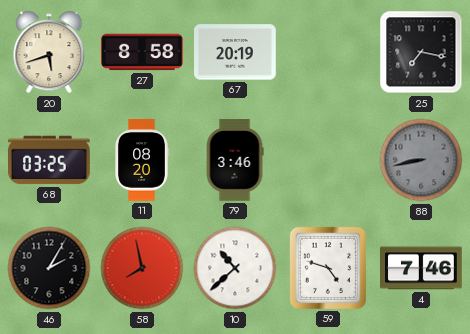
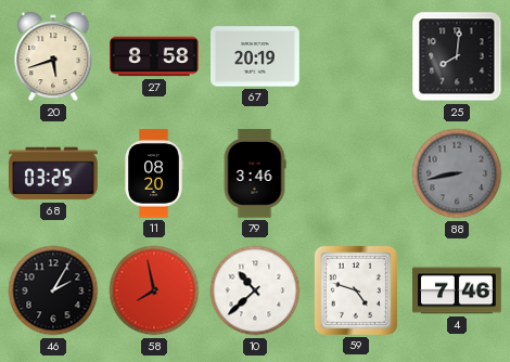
25: 7:17 -> 8:01 (457, 56)
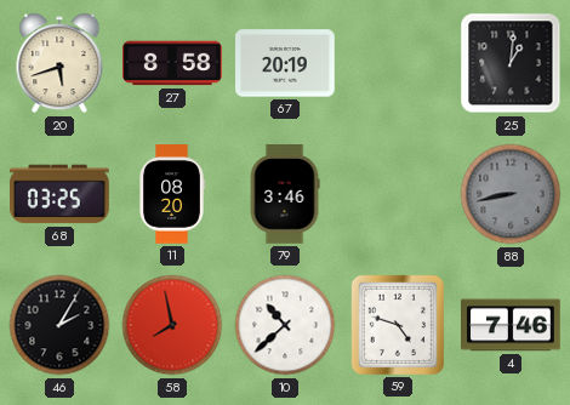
25: 8:01 -> 1:01 (511, 63)
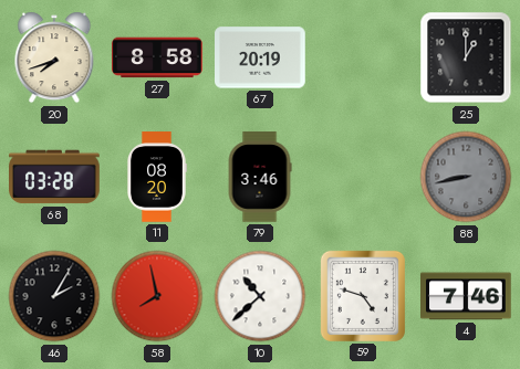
20: 5:42 -> 7:42 (54, 57)
25: 1:01 -> 1:00 (466, 57)
68: 03:25 -> 03:28 (55, 177)
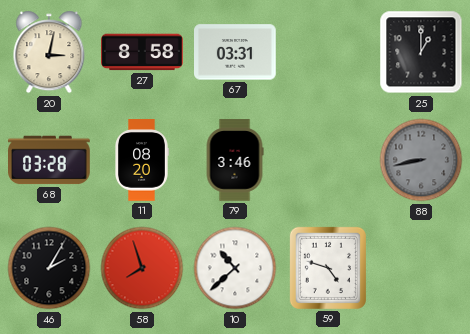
20: 7:42 -> 3:02 (49, 52)
67: 20:19 -> 03:31 (235, 52)
58: 7:58 -> 7:57 (142, 268)
4: 7:46 -> none (466, 296)
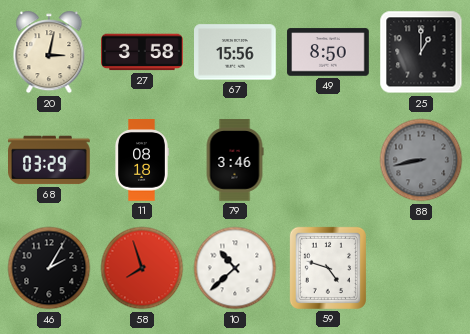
27: 8:58 -> 3:58 (142, 52)
67: 03:31 -> 15:56 (235, 52)
49: none -> 8:50 (328, 52)
68: 03:28 -> 03:29 (50, 160)
11: 08:20 -> 08:18 (142, 160)
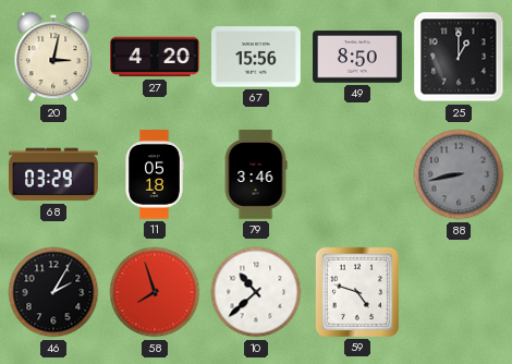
27: 3:58 -> 4:20 (155, 57)
11: 08:18 -> 05:18 (155, 174)
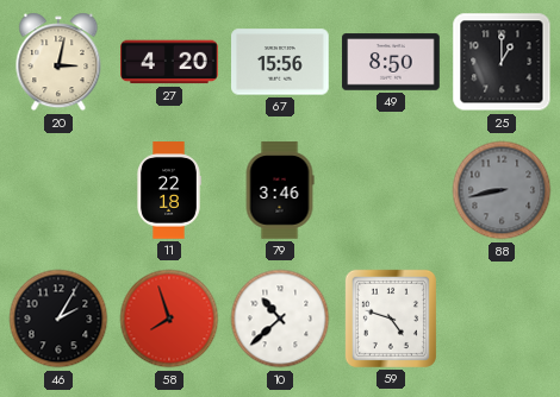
68: 03:29 -> none (54, 174)
11: 05:18 -> 22:18 (169, 190)
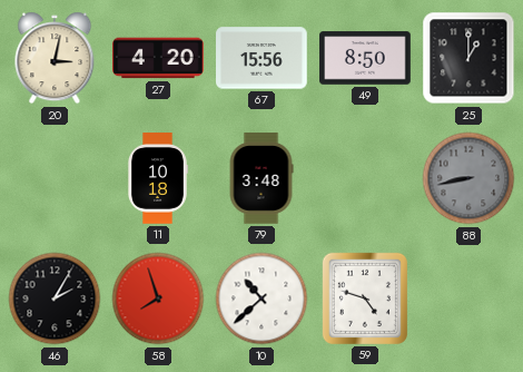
11: 22:18 -> 10:18 (158, 178)
79: 3:46 -> 3:48 (261, 178)
